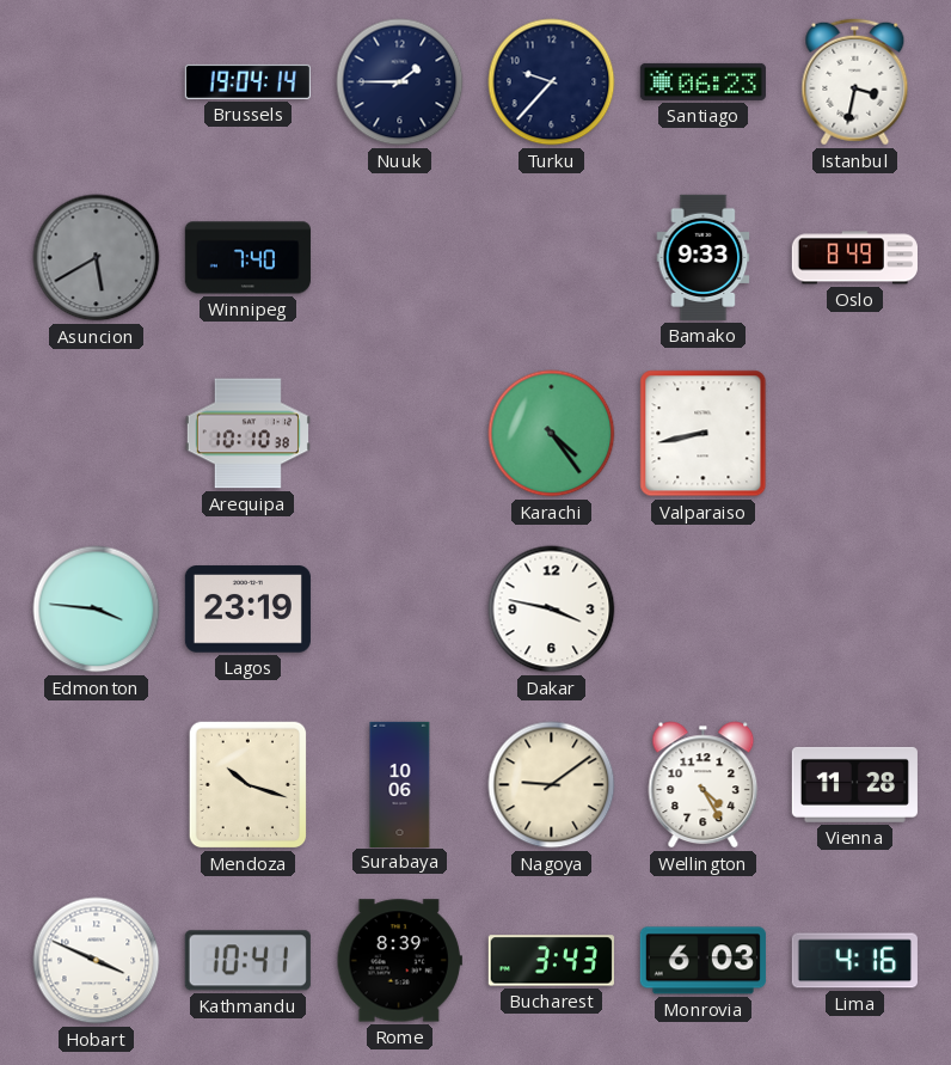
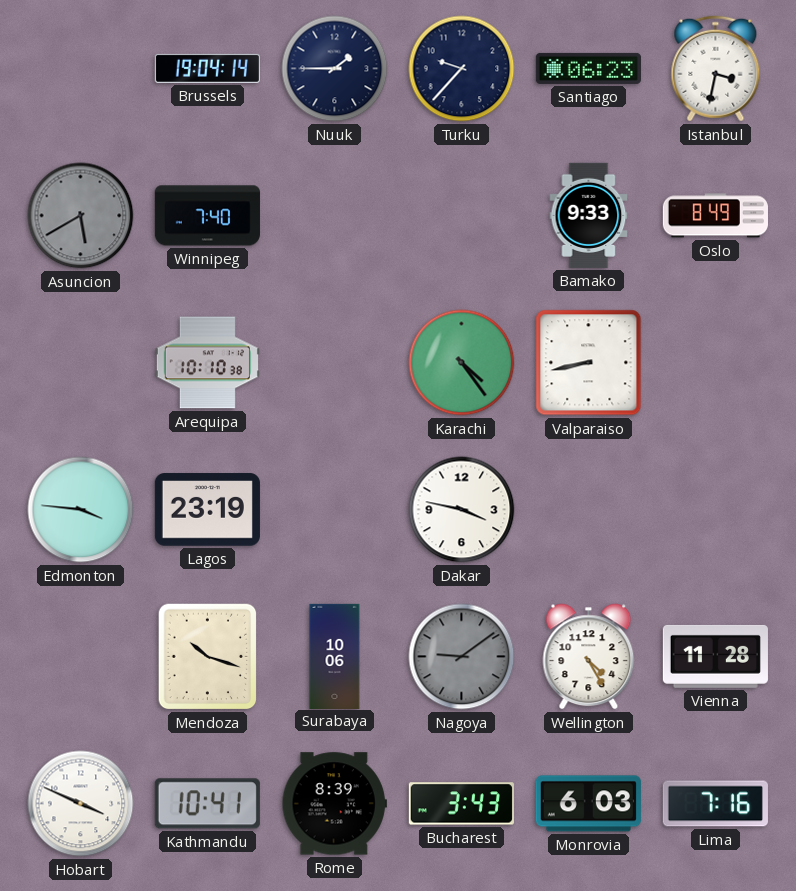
Nagoya dial: cream -> grey (462, 657)
Lima: 4:16 -> 7:16 (715, 804)
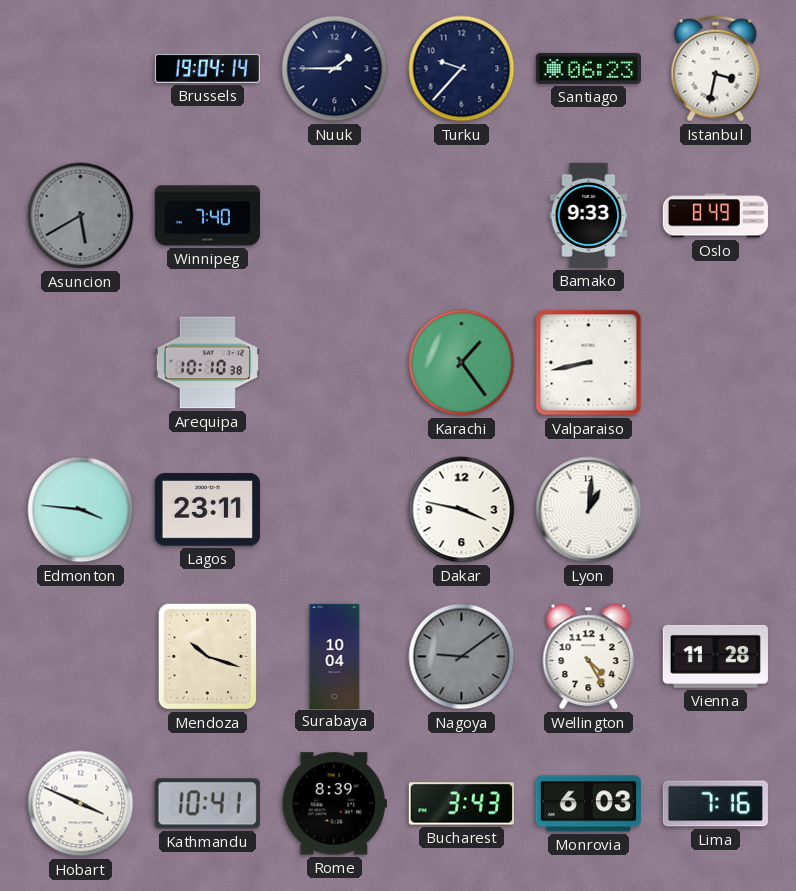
Karachi: 4:24 -> 1:24 (462, 363)
Lagos: 23:19 -> 23:11 (207, 510)
Lyon: none -> 1:01 (589, 510)
Surabaya: 10:06 -> 10:04 (335, 656)
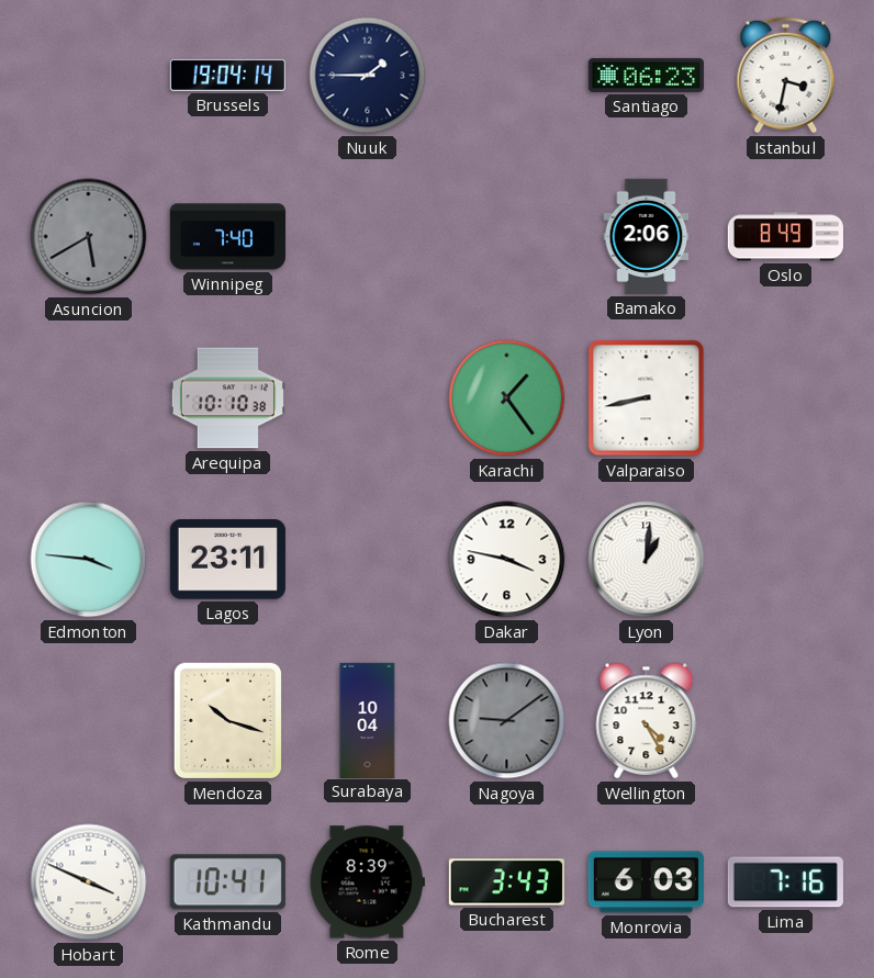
Turku: 9:37 -> none (462, 69)
Bamako: 9:33 -> 2:06 (647, 236)
Vienna: 11:28 -> none (715, 656)
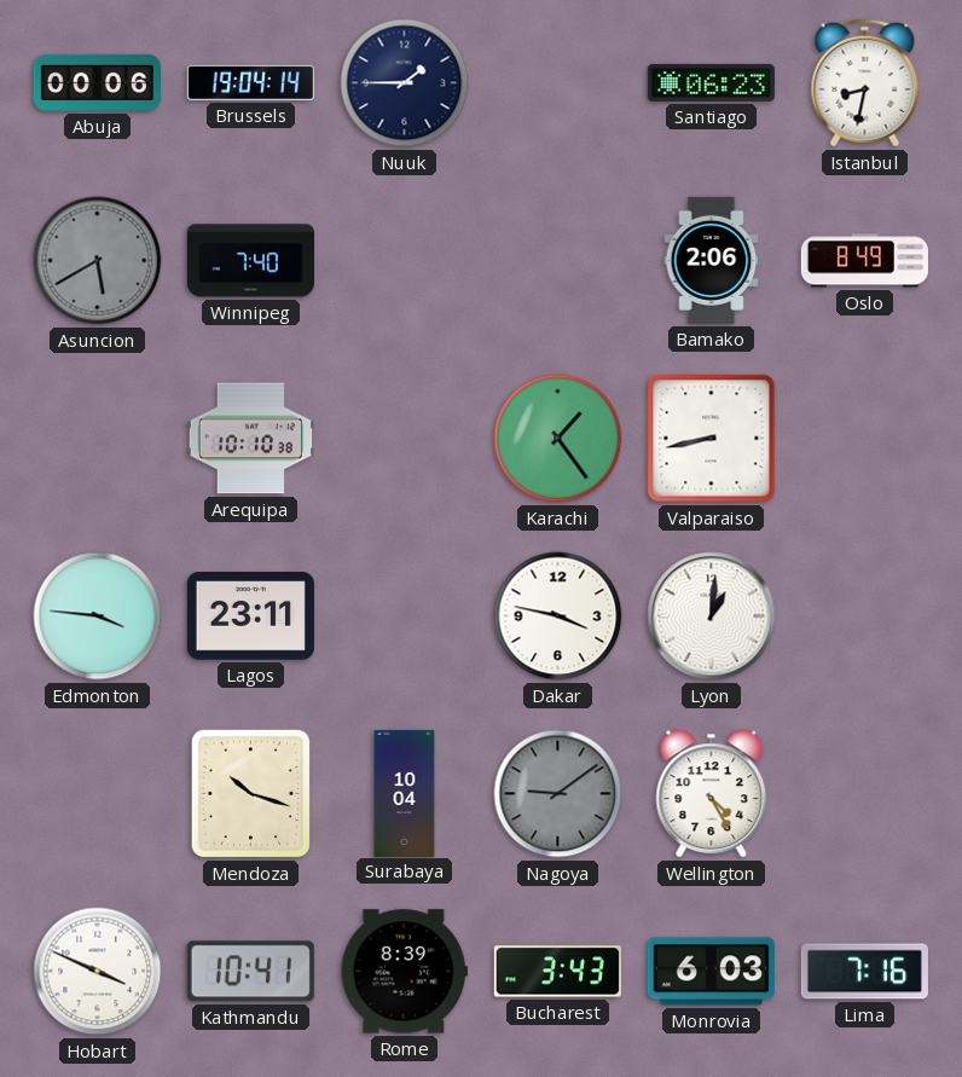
Abuja: none -> 00:06 (97, 82)
Istanbul: 3:32 -> 8:32 (865, 83)
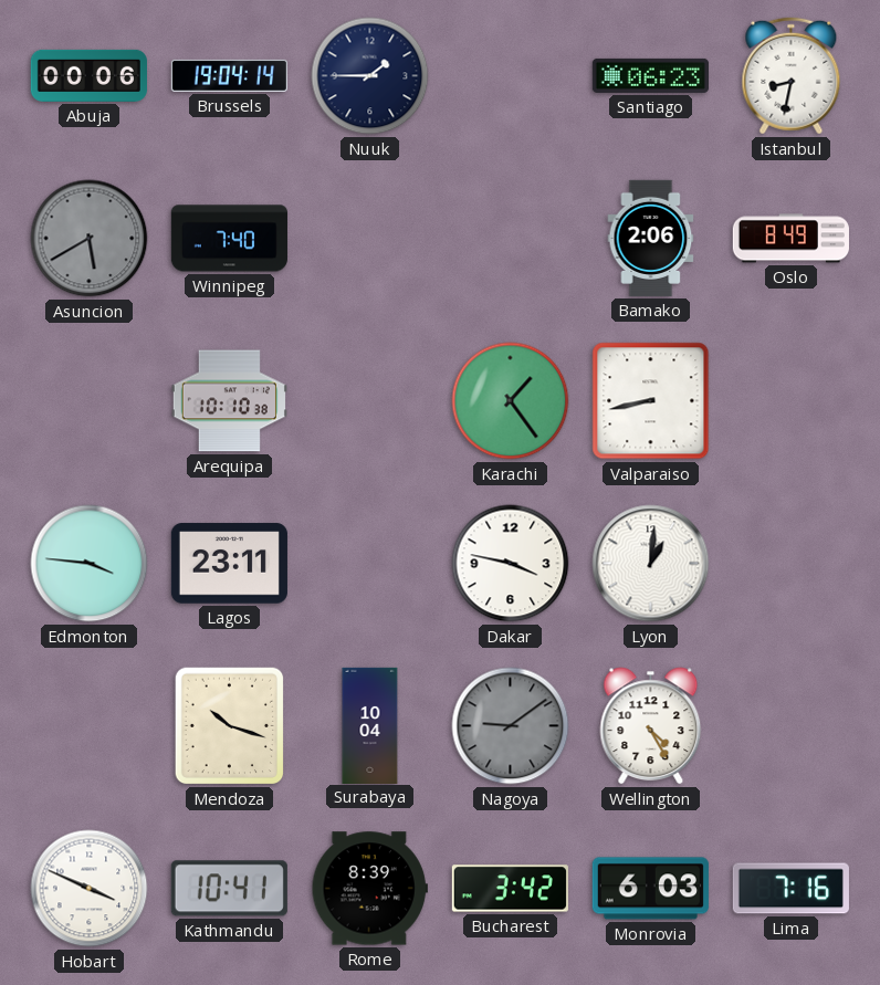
Bucharest: 3:43 -> 3:42 (510, 889)
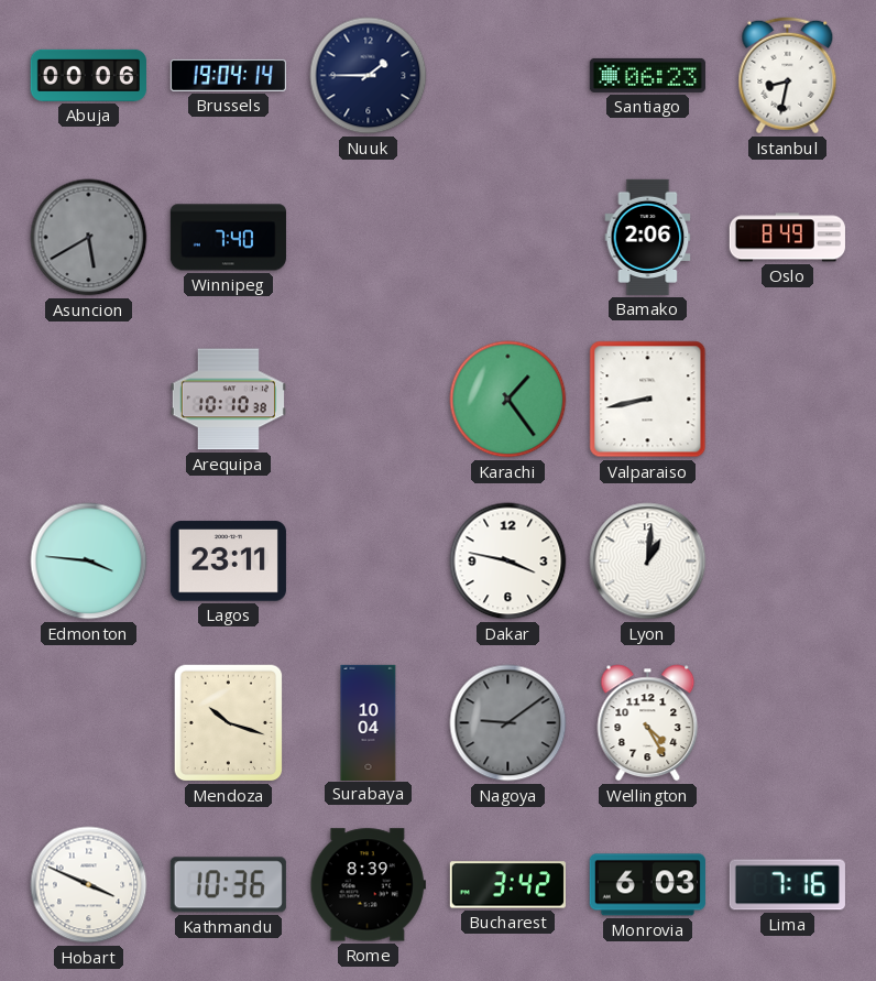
Kathmandu: 10:41 -> 10:36 (228, 885)
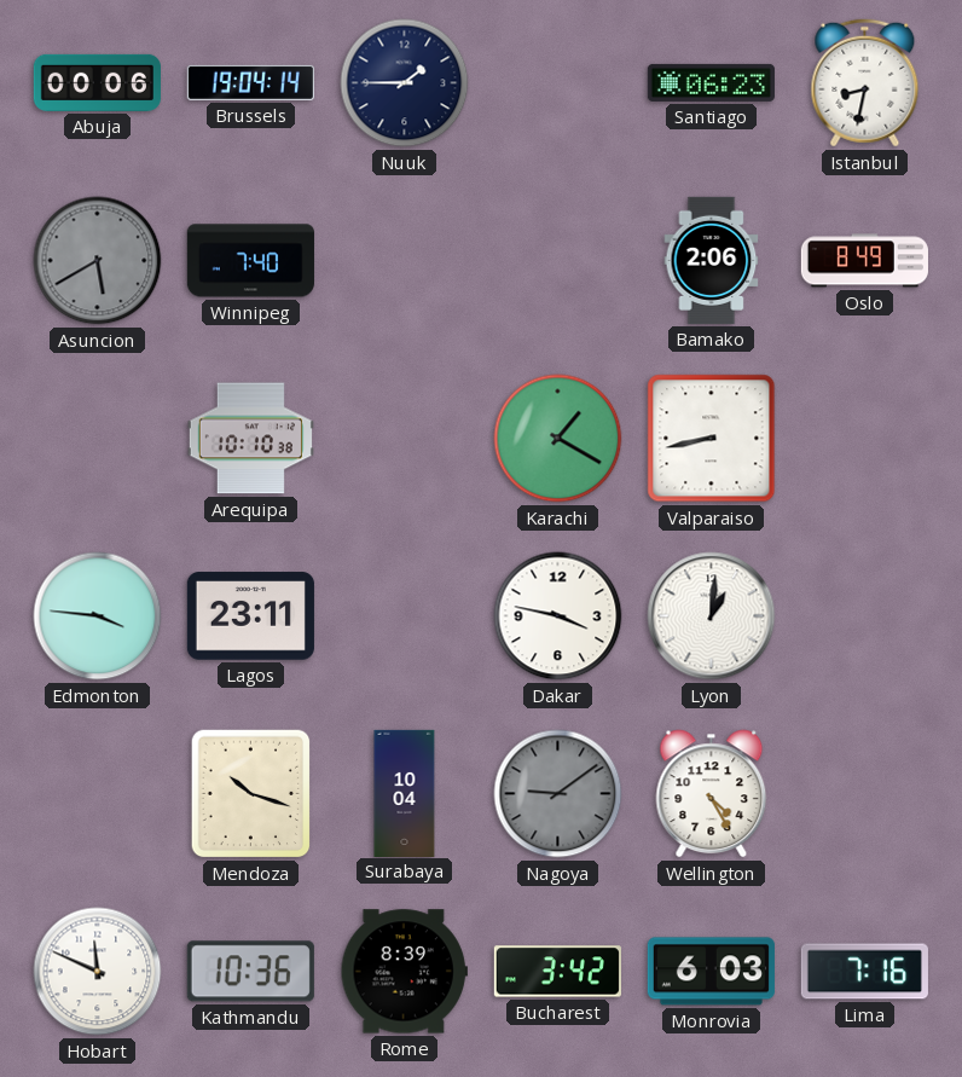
Karachi: 1:24 -> 1:20 (558, 439)
Hobart: 3:49 -> 11:49 (98, 972)
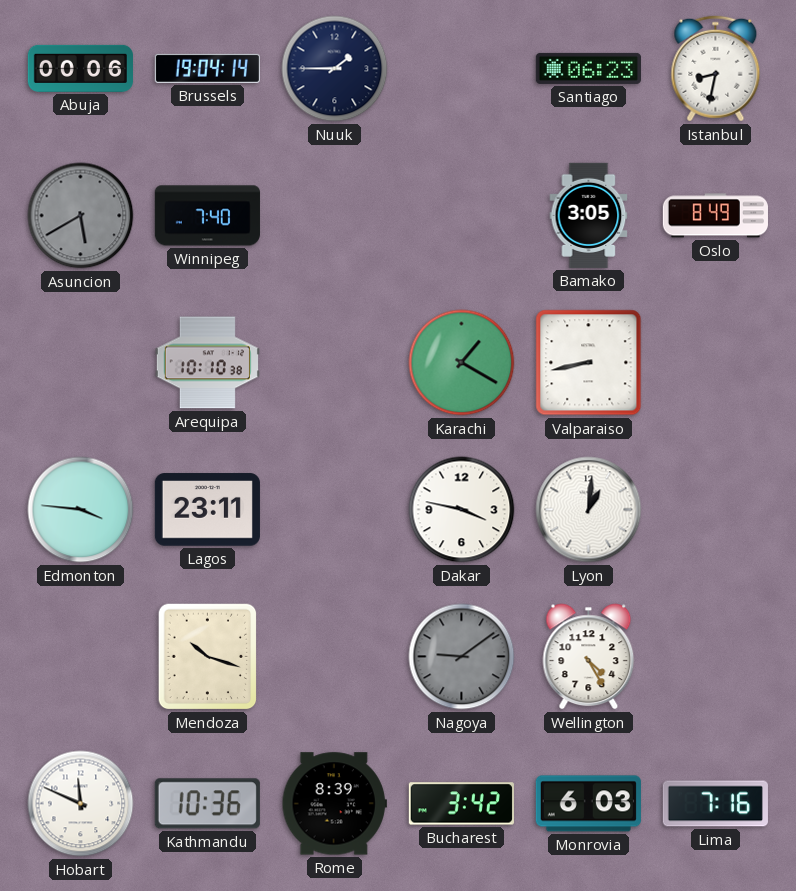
Bamako: 2:06 -> 3:05 (589, 215)
Surabaya: 10:04 -> none (405, 793)
